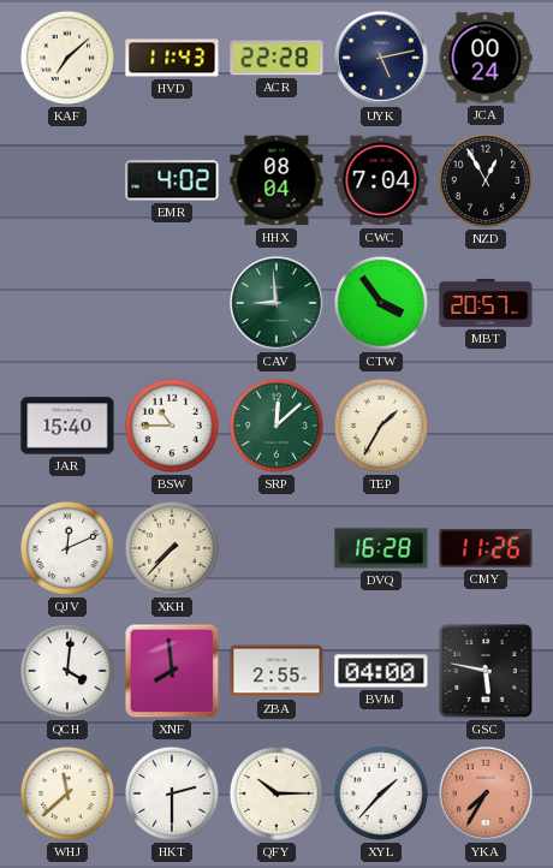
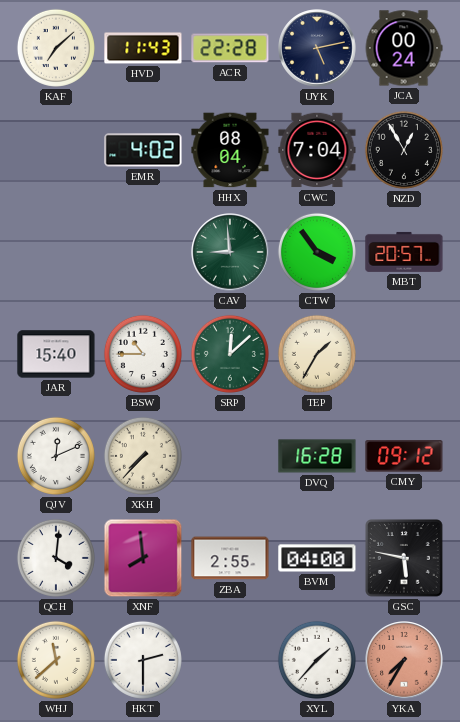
CMY: 11:26 -> 09:12 (404, 457)
QFY: 10:15 -> none (276, 793)
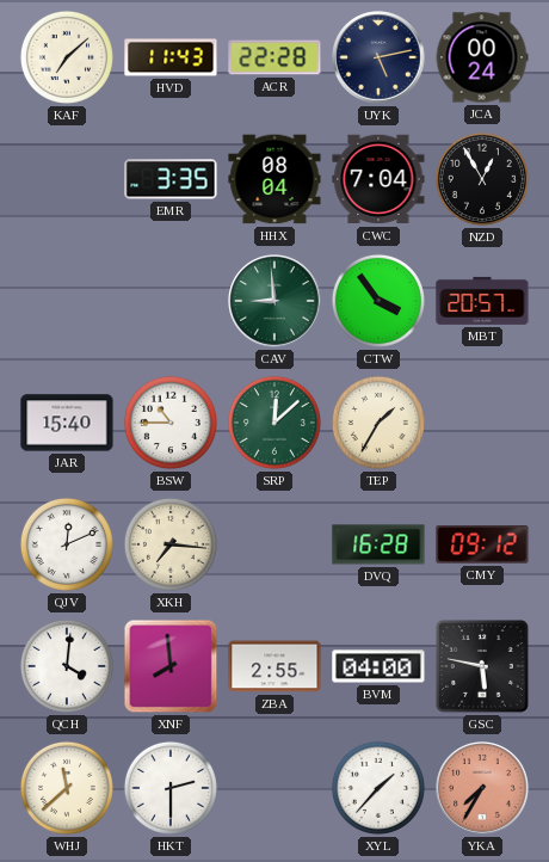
EMR: 4:02 -> 3:35 (171, 179)
XKH: 7:37 -> 7:16 (171, 544)
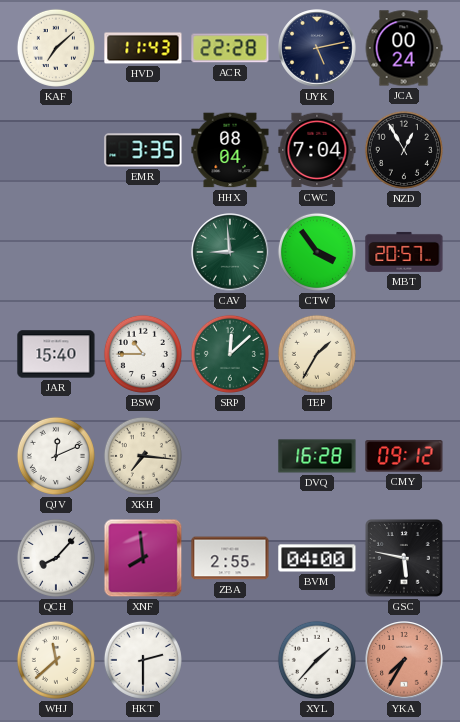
QCH: 4:01 -> 8:07 (56, 558)
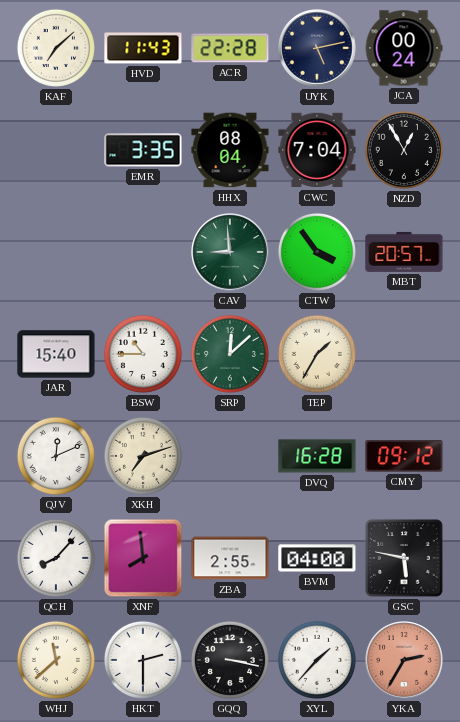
XKH: 7:16 -> 7:12 (143, 456)
GQQ: none -> 3:17 (230, 660)
YKA: 7:35 -> 2:35 (404, 660)
